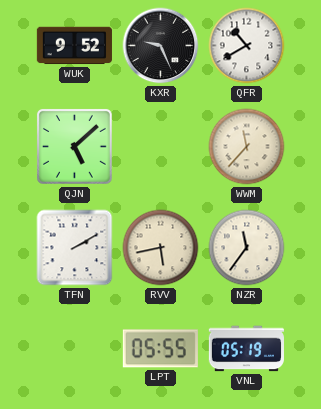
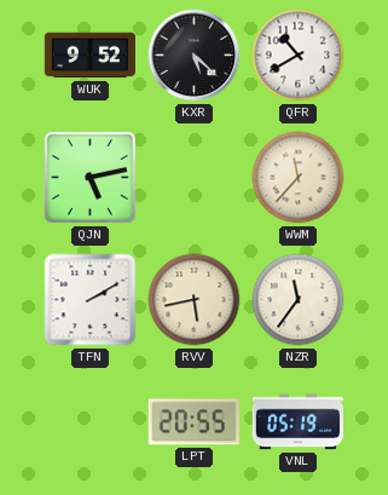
KXR: 9:26 -> 5:22 (195, 56)
QJN: 5:08 -> 5:13 (89, 177)
LPT: 05:55 -> 20:55 (193, 422)
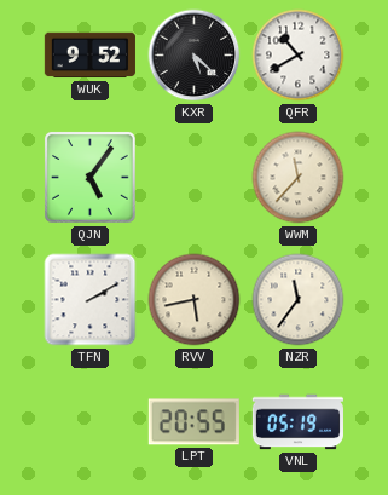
QJN: 5:13 -> 5:06 (89, 177)
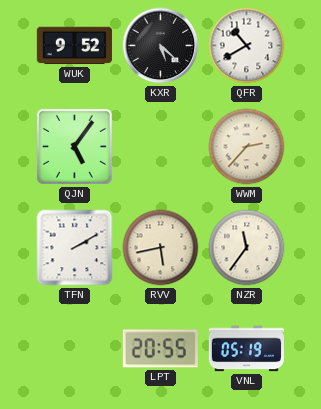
WWM: 11:37 -> 2:37 (247, 147)
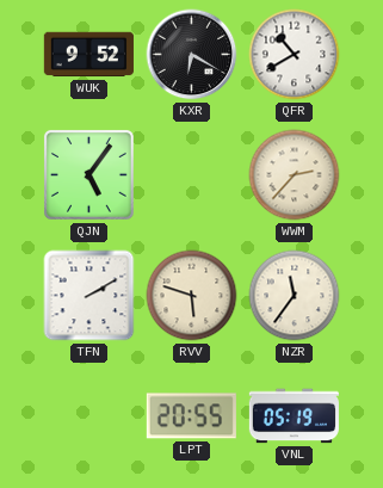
KXR: 5:22 -> 6:20 (192, 55)
RVV: 5:43 -> 5:48 (192, 296)
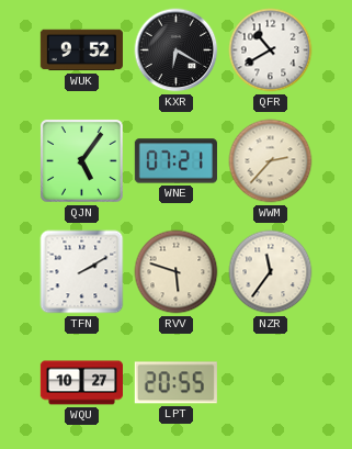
WNE: none -> 07:21 (175, 161)
WQU: none -> 10:27 (81, 383)
VNL: 05:19 -> none (294, 416)
